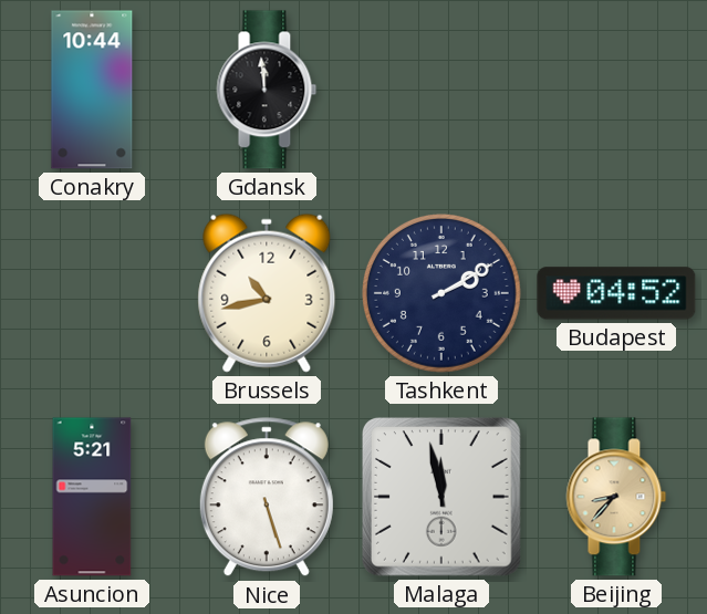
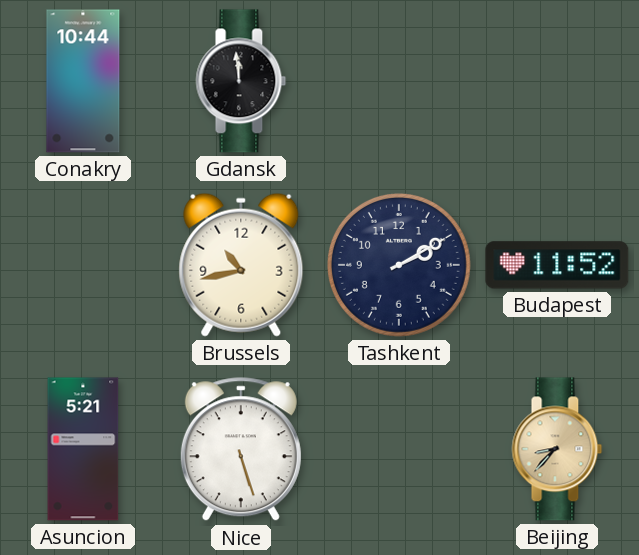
Budapest: 04:52 -> 11:52 (557, 265)
Malaga: 11:58 -> none (443, 497)
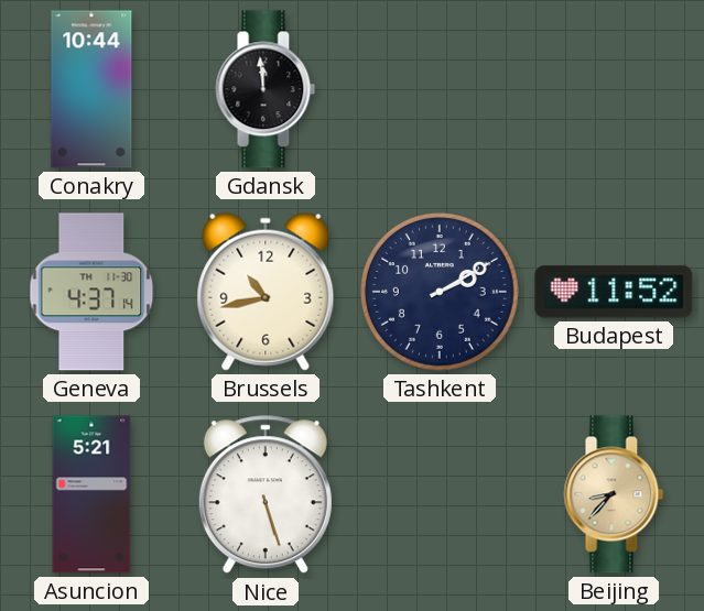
Geneva: none -> 4:37 (91, 292)
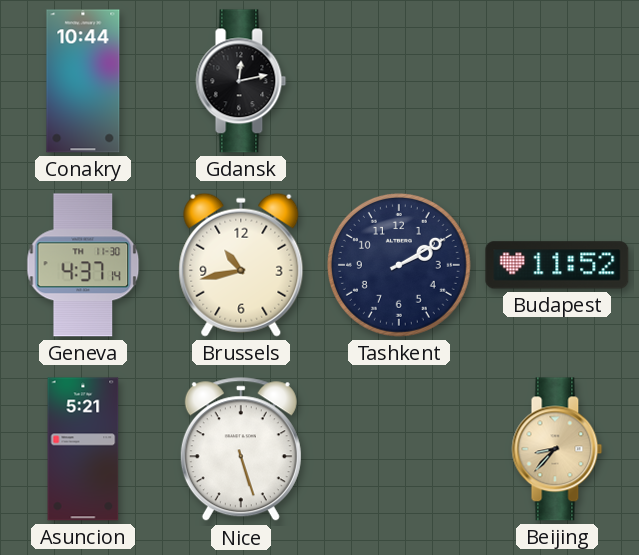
Gdansk: 11:59 -> 12:13 (241, 81)
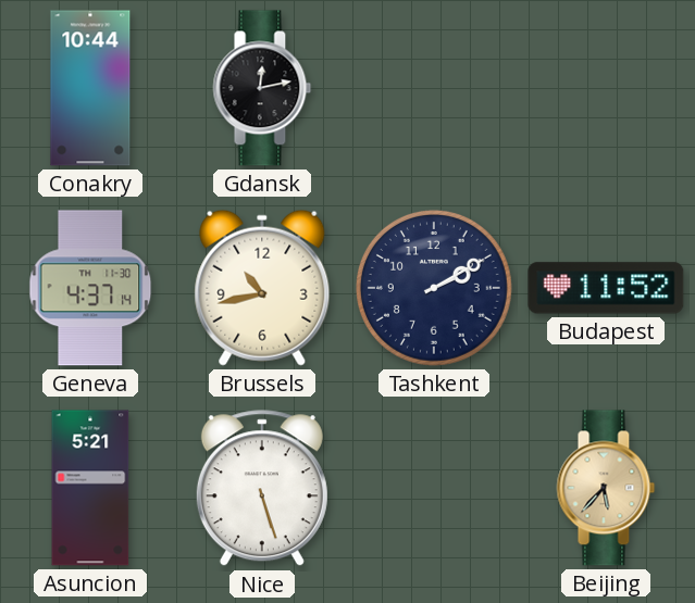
Beijing: 8:37 -> 5:37 (606, 488)
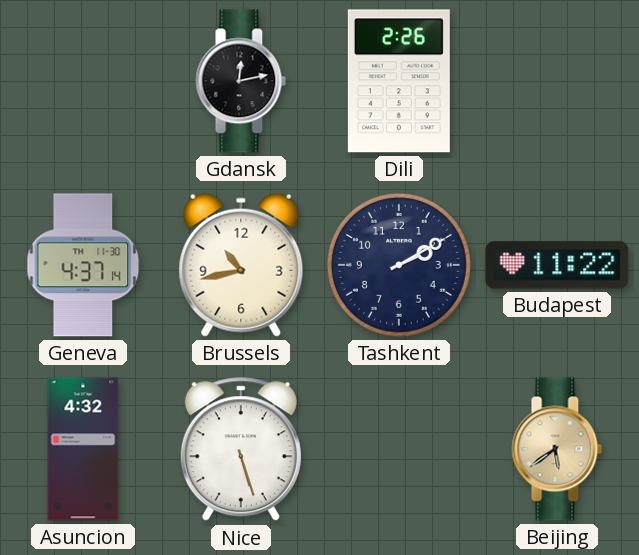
Conakry: 10:44 -> none (90, 88)
Dili: none -> 2:26 (399, 81)
Budapest: 11:52 -> 11:22 (557, 265)
Asuncion: 5:21 -> 4:32 (83, 449)
Beijing: 5:37 -> 5:39 (557, 449)
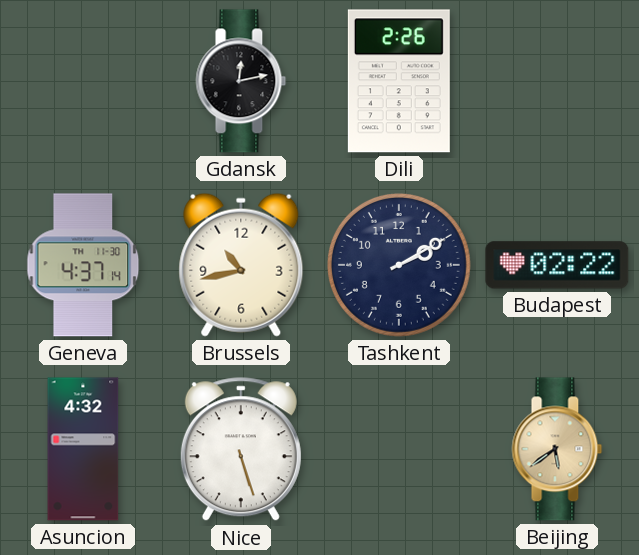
Budapest: 11:22 -> 02:22 (557, 265)
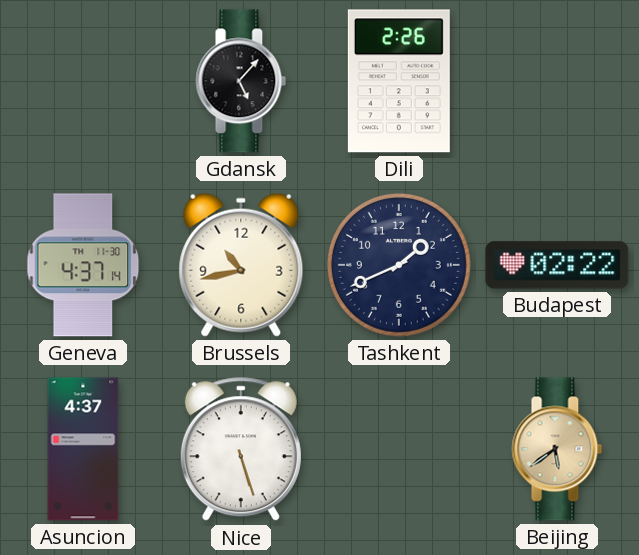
Gdansk: 12:13 -> 5:07 (241, 81)
Tashkent: 2:10 -> 1:41 (399, 265)
Asuncion: 4:32 -> 4:37 (83, 449)
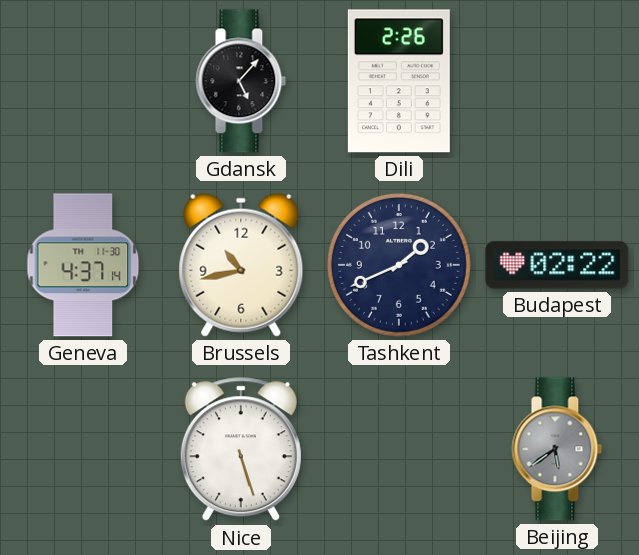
Asuncion: 4:37 -> none (83, 449)
Beijing dial: champagne -> grey (557, 449)
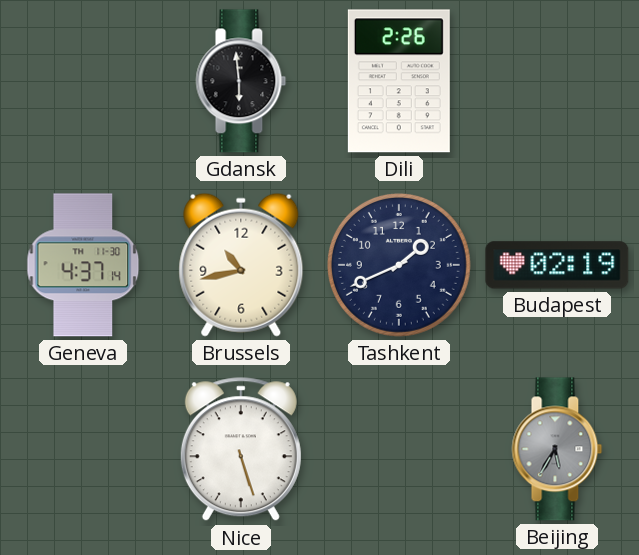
Gdansk: 5:07 -> 5:59 (241, 81)
Budapest: 02:22 -> 02:19 (557, 265)
Beijing: 5:39 -> 5:35 (557, 449)
